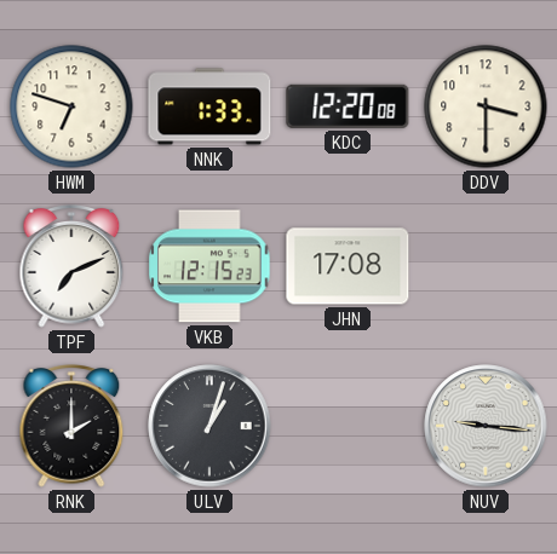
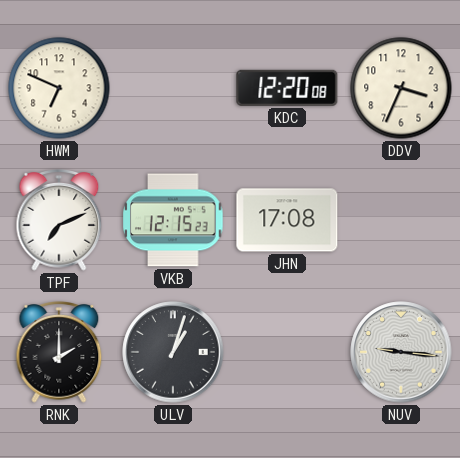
HWM: 6:48 -> 6:49 (59, 88)
NNK: 1:33 -> none (209, 106)
DDV: 3:30 -> 3:34 (401, 88)
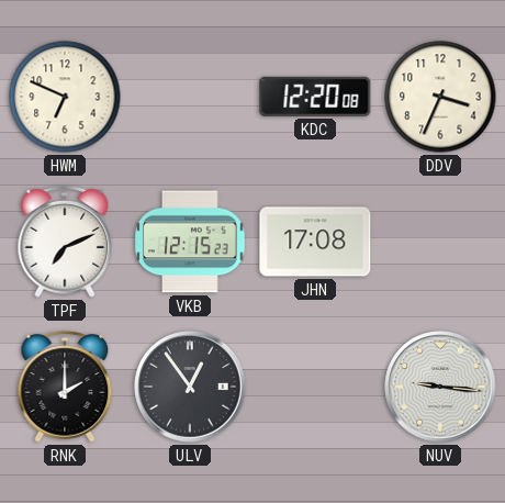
ULV: 1:03 -> 12:54 (190, 387)
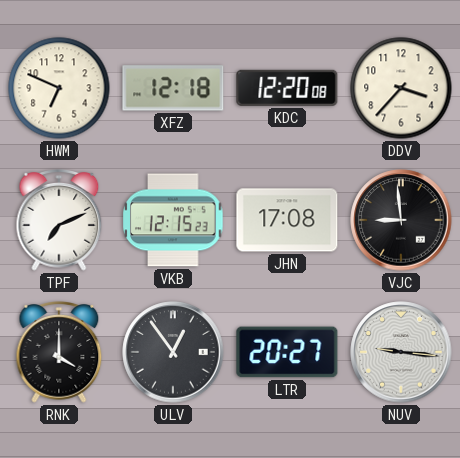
XFZ: none -> 12:18 (173, 88)
DDV: 3:34 -> 3:37 (401, 88)
VJC: none -> 8:59 (401, 220)
RNK: 2:00 -> 4:00 (59, 353)
LTR: none -> 20:27 (287, 352)
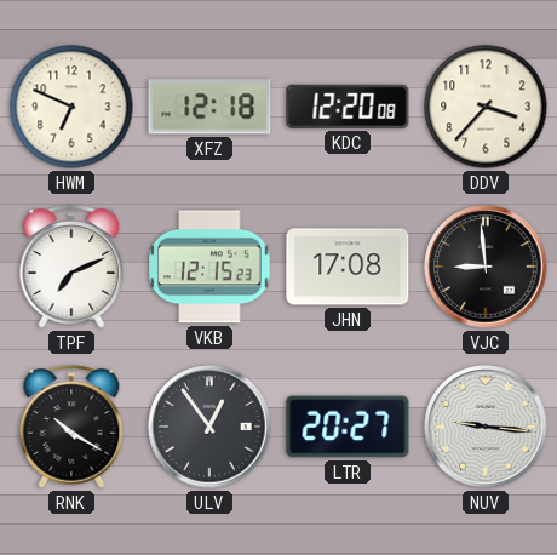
RNK: 4:00 -> 10:20 (71, 428)
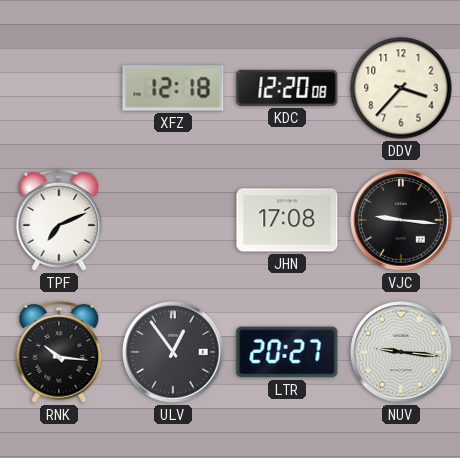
HWM: 6:49 -> none (71, 107)
VKB: 12:15 -> none (209, 267)
VJC: 8:59 -> 9:16 (401, 220)
RNK: 10:20 -> 10:16 (59, 353)
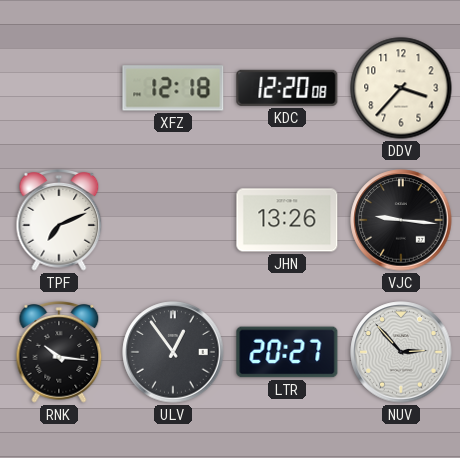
JHN: 17:08 -> 13:26 (287, 220)
NUV: 9:16 -> 2:53 (401, 352)
